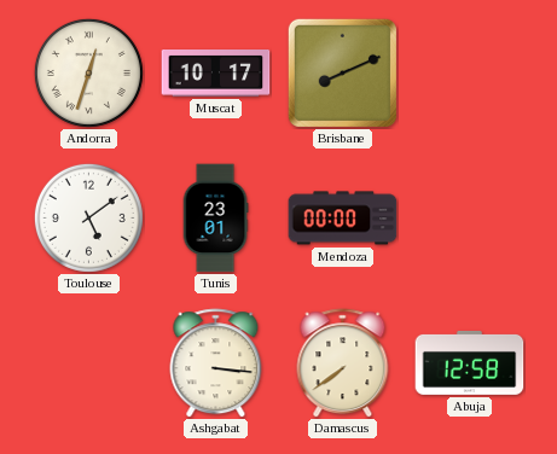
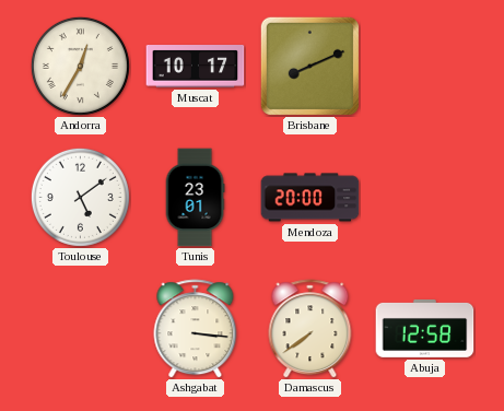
Andorra: 12:33 -> 12:35 (80, 66)
Mendoza: 00:00 -> 20:00 (310, 198)
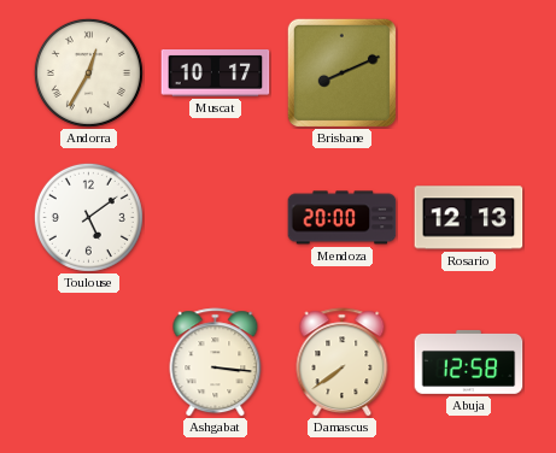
Tunis: 23:01 -> none (195, 198)
Rosario: none -> 12:13 (469, 218)
